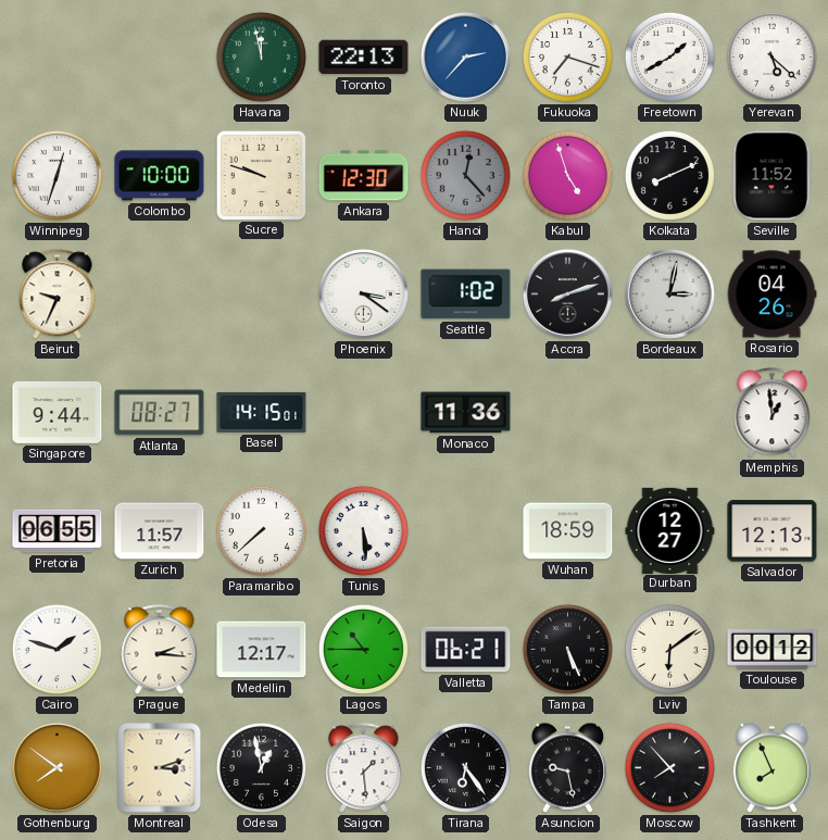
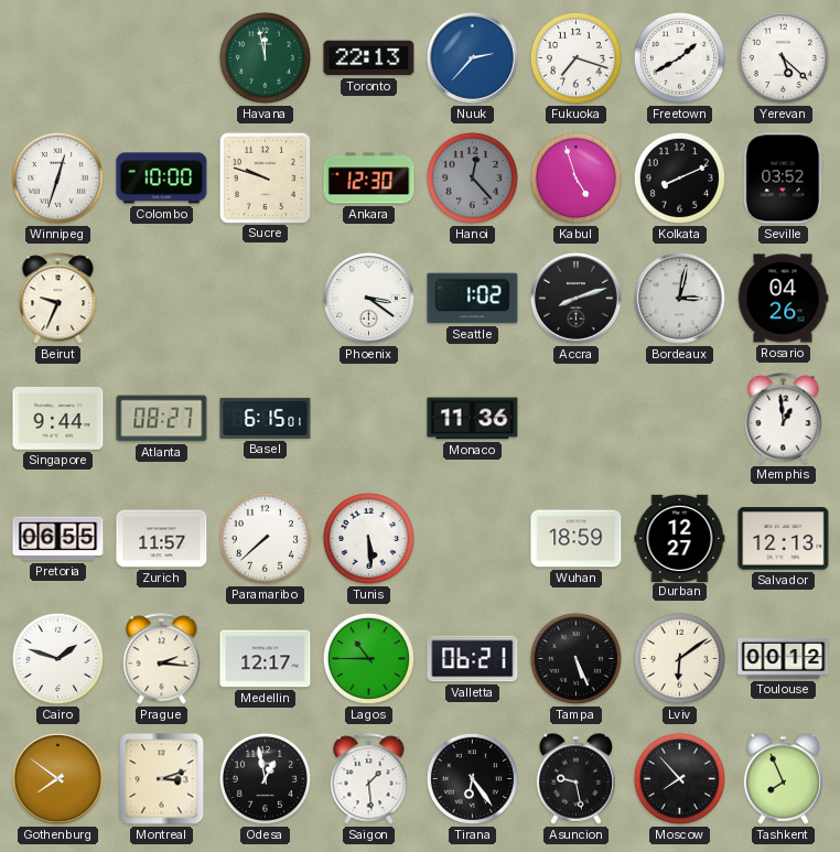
Seville: 11:52 -> 03:52 (784, 179)
Basel: 14:15 -> 6:15 (266, 418)
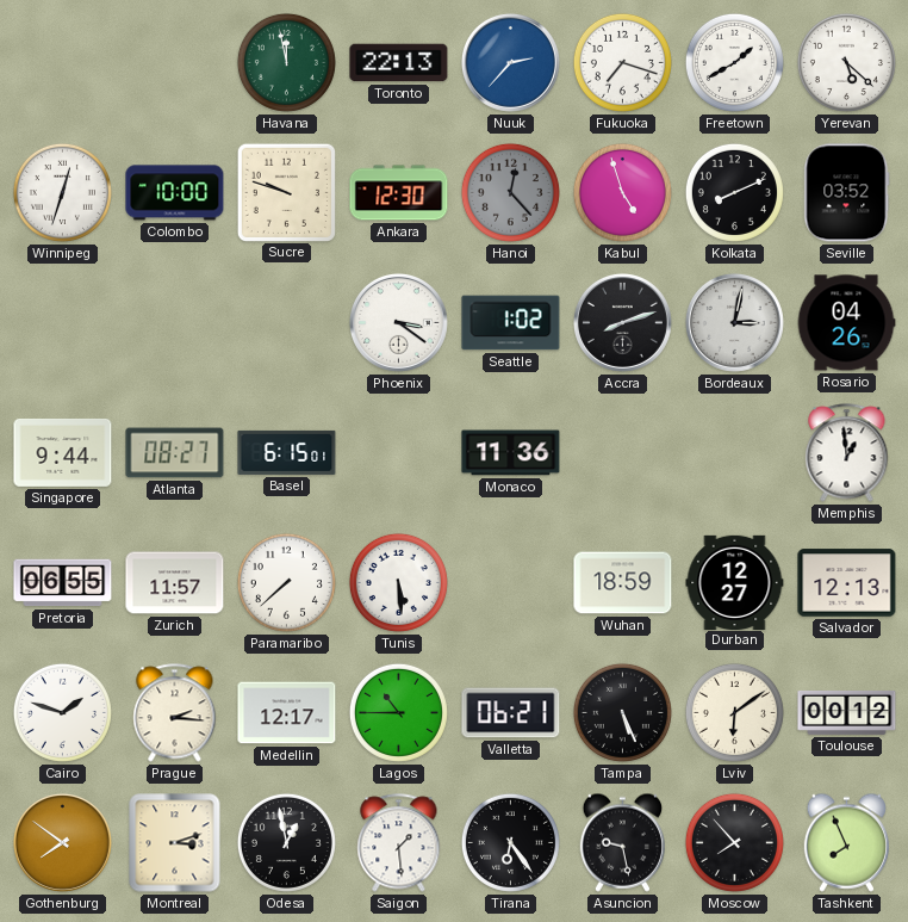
Beirut: 9:34 -> none (58, 299)
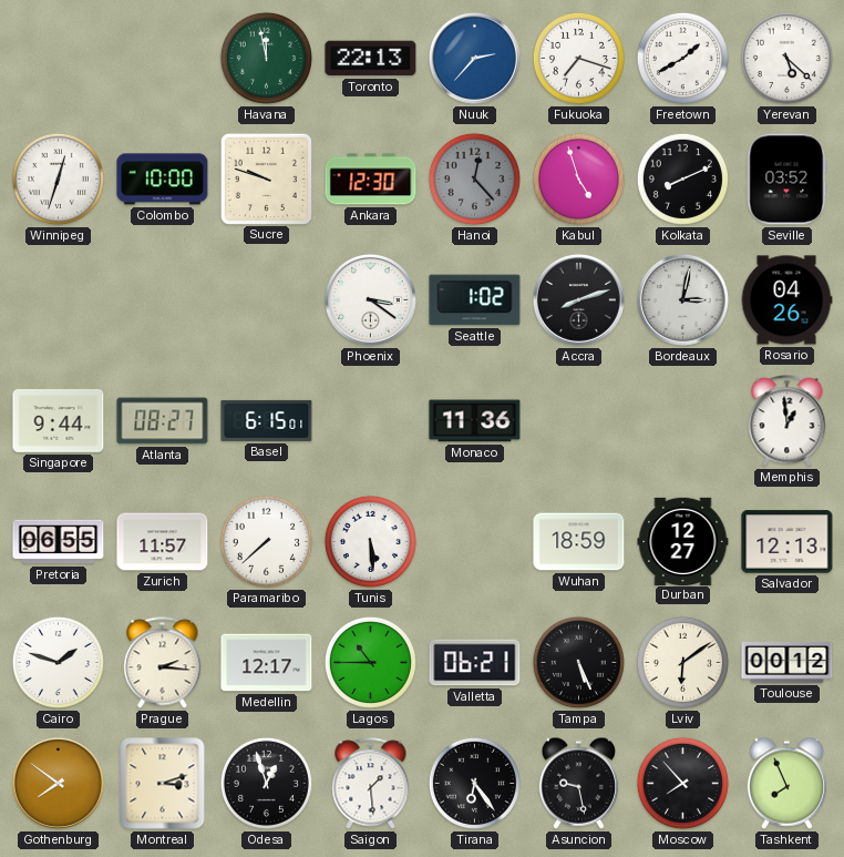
Odesa: 12:58 -> 12:57 (266, 783)
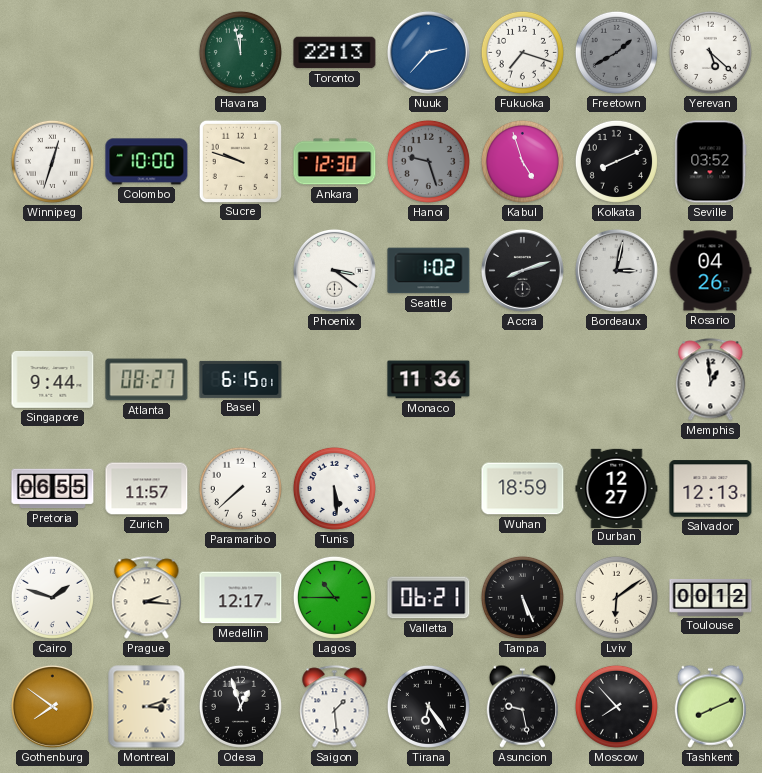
Freetown dial: white -> grey (616, 52)
Hanoi: 12:23 -> 9:27 (428, 161)
Tashkent: 7:56 -> 8:11 (710, 706)
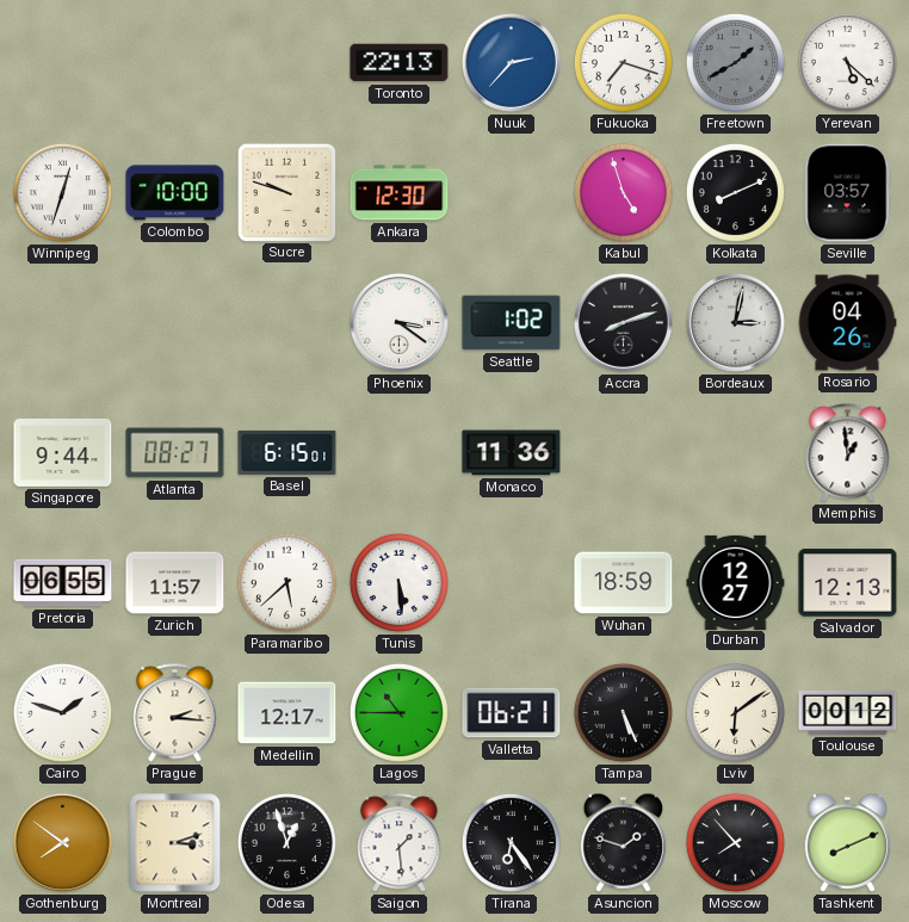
Havana: 11:58 -> none (240, 52)
Hanoi: 9:27 -> none (428, 161)
Seville: 03:52 -> 03:57 (848, 193)
Paramaribo: 7:38 -> 5:38 (286, 582)
Asuncion: 9:28 -> 1:48 (623, 842)
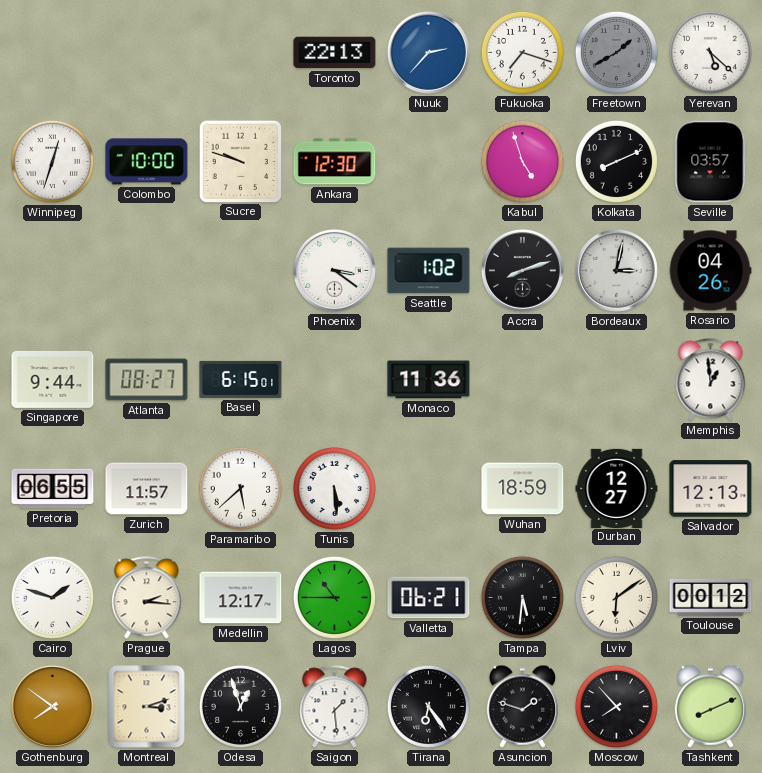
Tampa: 5:26 -> 5:31 (522, 597)
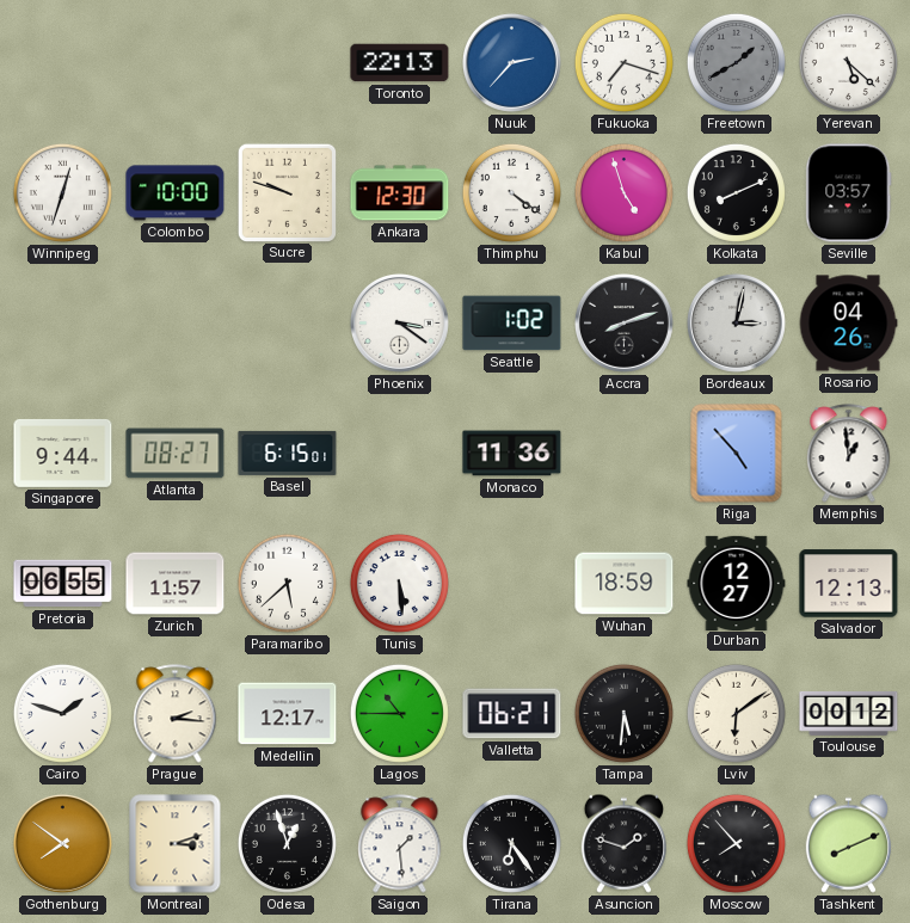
Thimphu: none -> 4:21 (511, 192)
Riga: none -> 4:53 (737, 454)
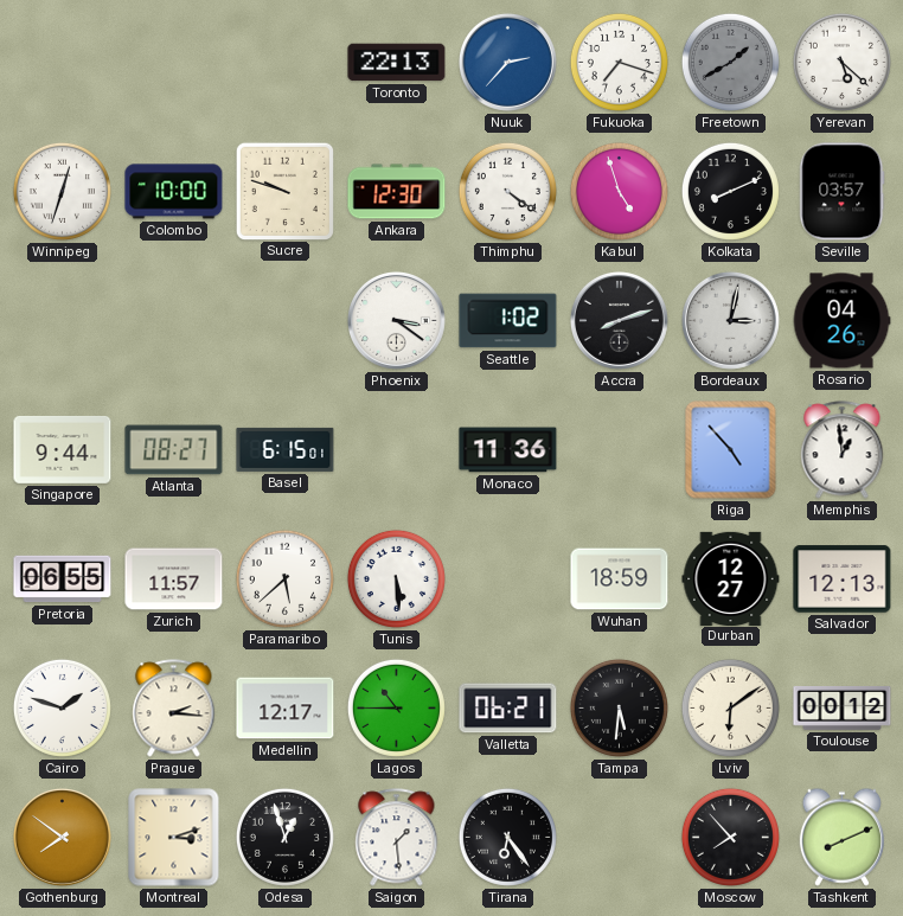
Asuncion: 1:48 -> none (623, 843)
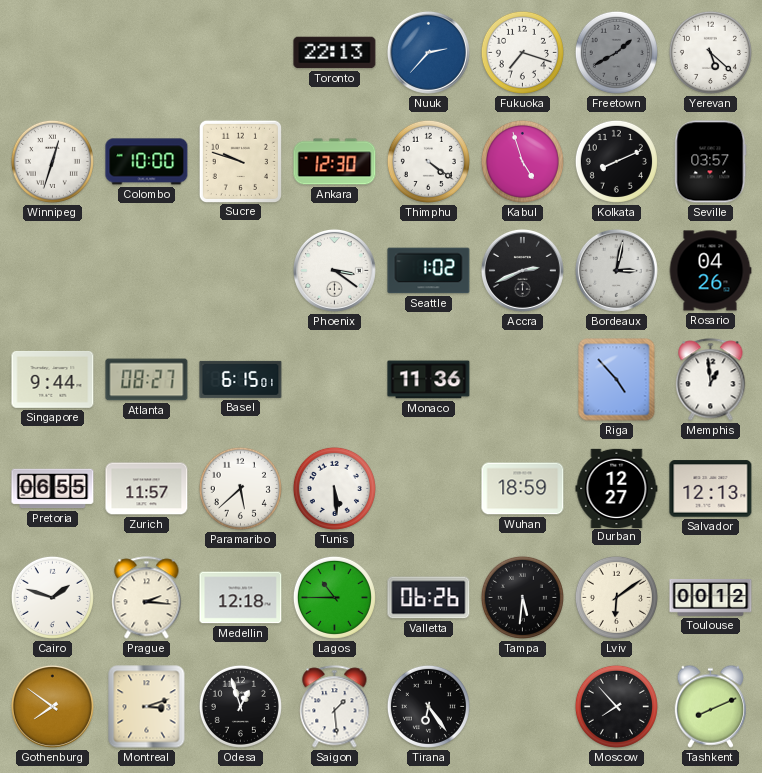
Accra: 8:12 -> 2:41 (522, 270)
Medellin: 12:17 -> 12:18 (241, 598)
Valletta: 06:21 -> 06:26 (429, 598)
